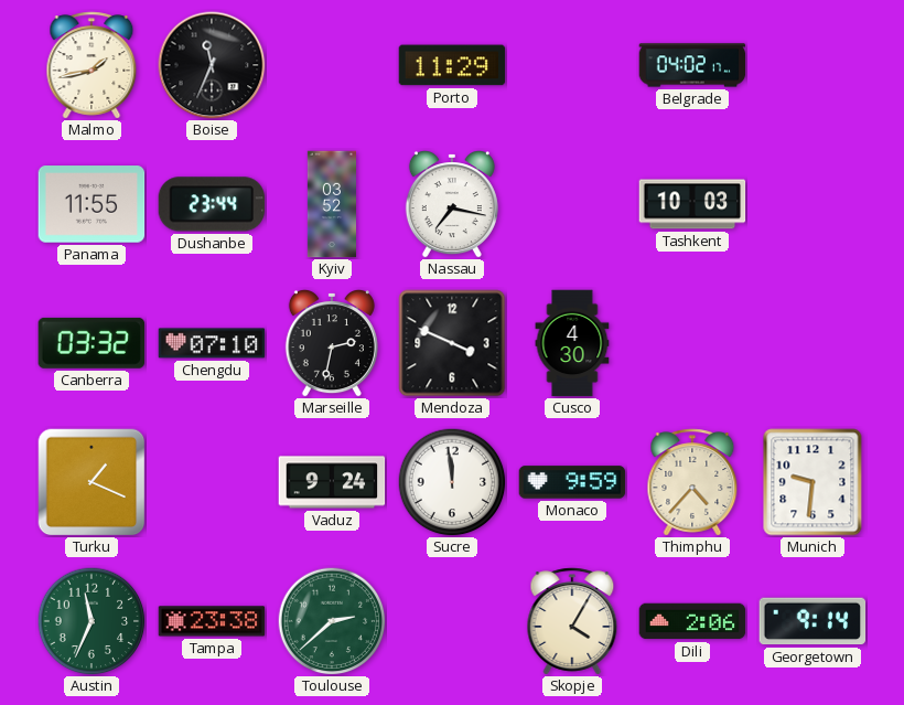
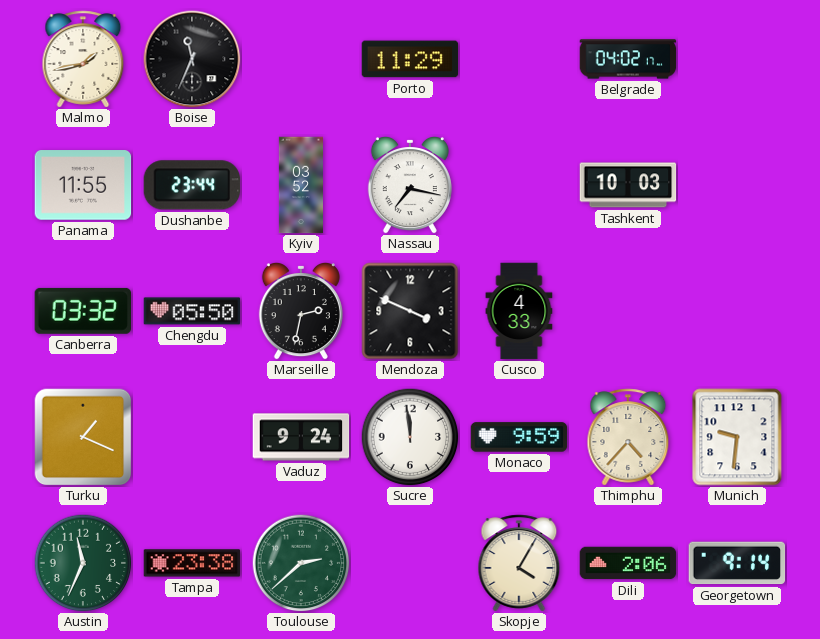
Chengdu: 07:10 -> 05:50 (192, 311)
Cusco: 4:30 -> 4:33 (519, 311)
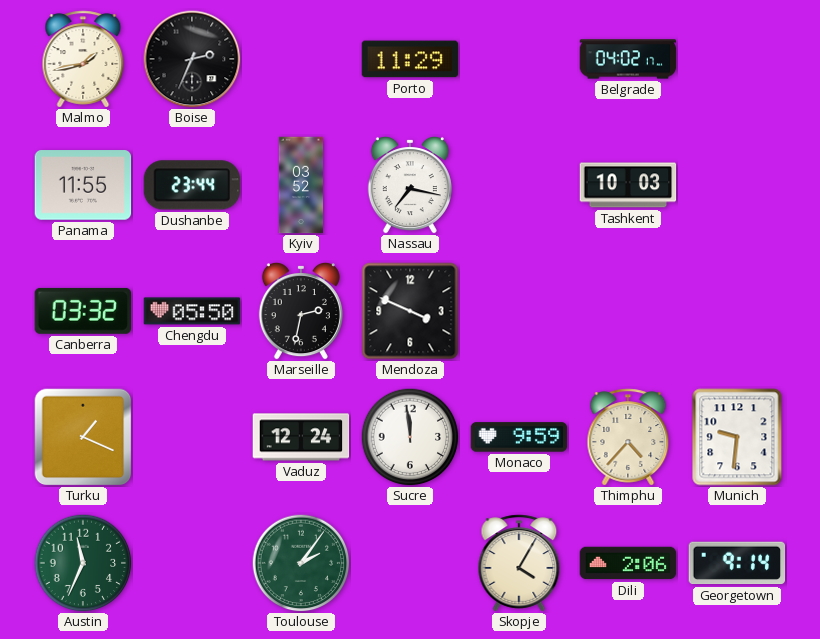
Boise: 11:34 -> 2:34 (192, 59)
Cusco: 4:33 -> none (519, 311)
Vaduz: 9:24 -> 12:24 (301, 437)
Tampa: 23:38 -> none (192, 563)
Toulouse: 2:38 -> 2:06 (301, 563)
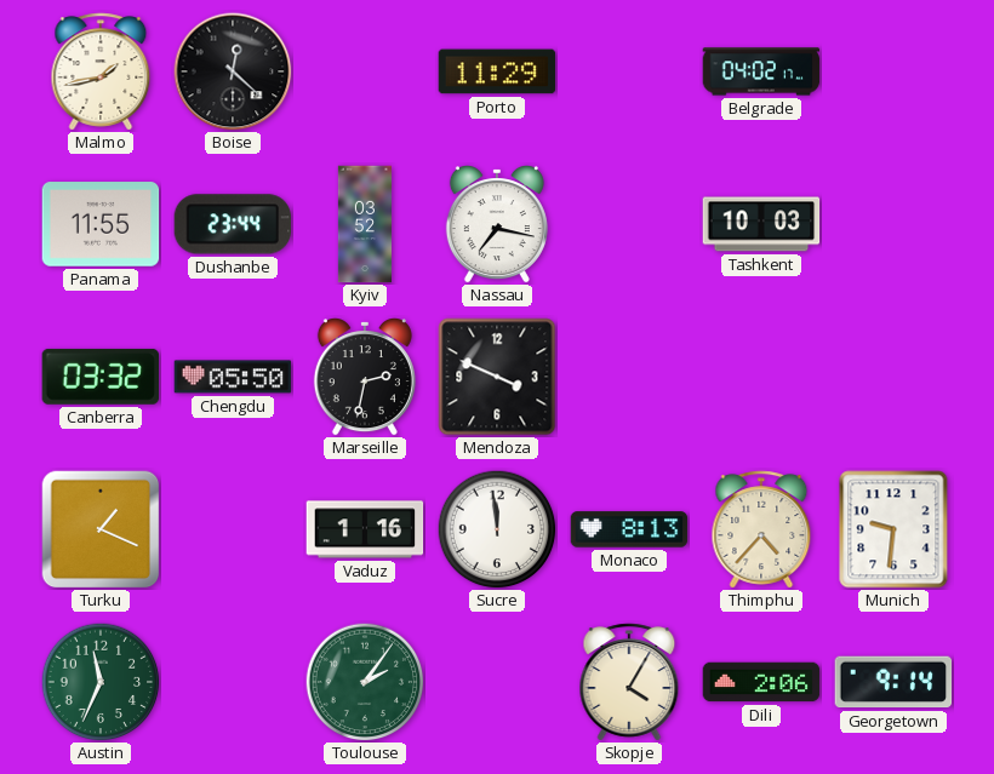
Boise: 2:34 -> 12:22 (233, 71)
Vaduz: 12:24 -> 1:16 (365, 529)
Monaco: 9:59 -> 8:13 (629, 529)
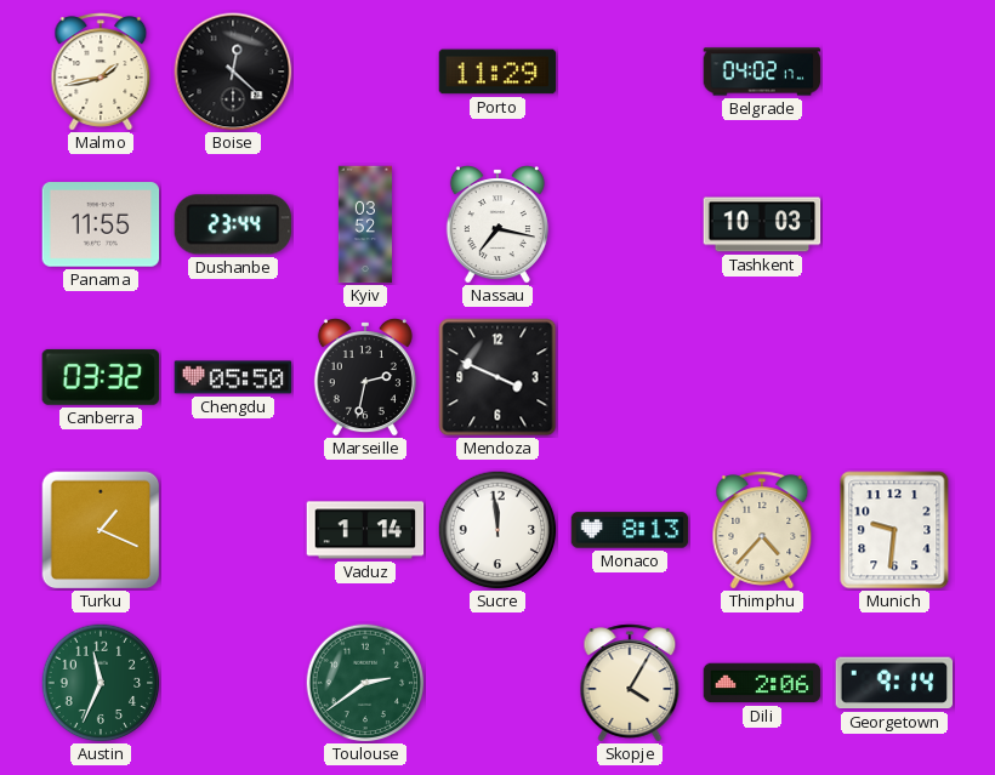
Vaduz: 1:16 -> 1:14 (365, 530)
Toulouse: 2:06 -> 2:39 (365, 683)
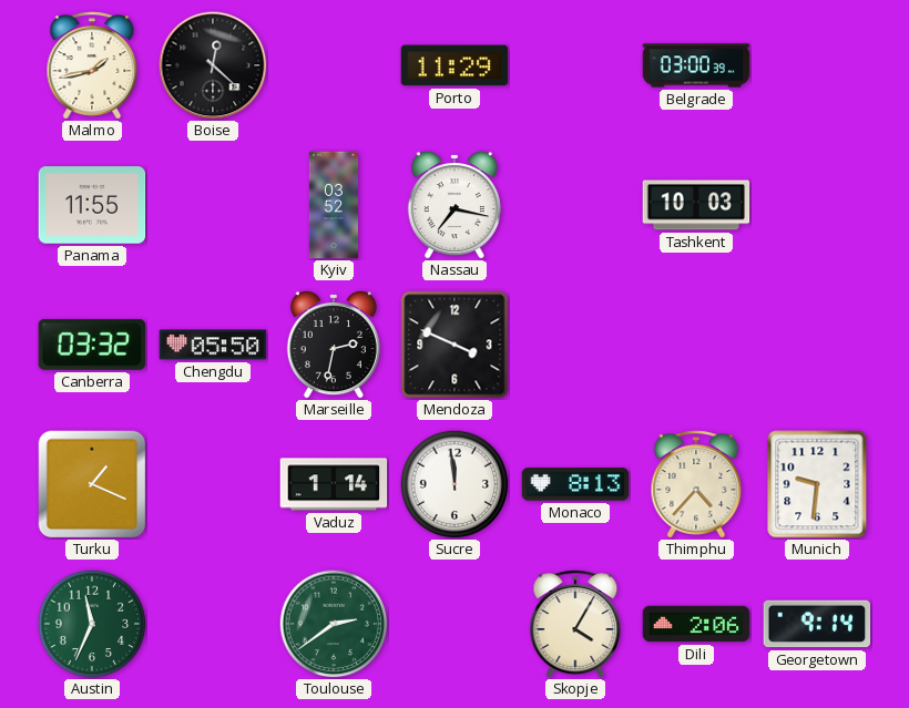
Belgrade: 04:02 -> 03:00 (696, 65)
Dushanbe: 23:44 -> none (233, 224)
